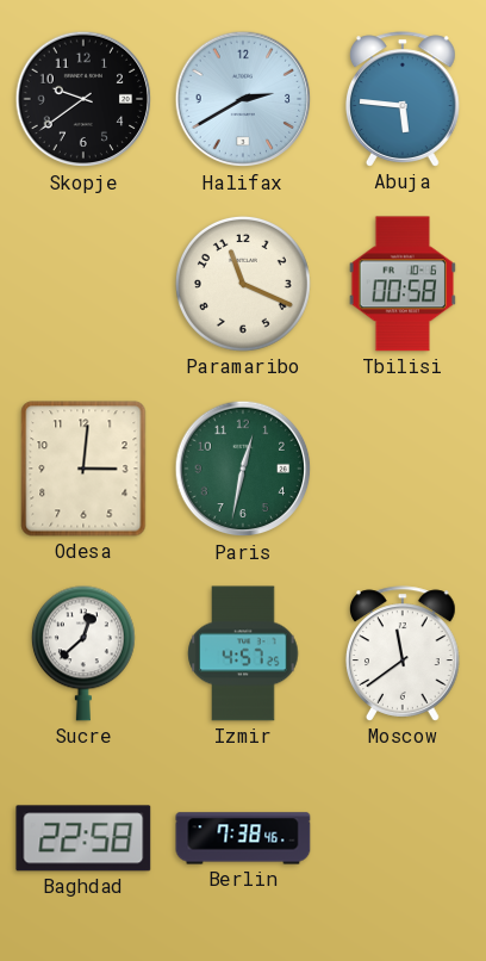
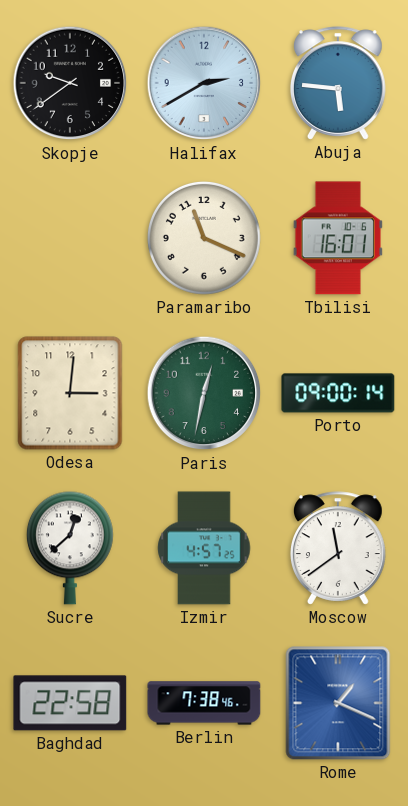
Tbilisi: 00:58 -> 16:01 (338, 238)
Porto: none -> 09:00 (338, 393)
Rome: none -> 1:19 (338, 703)
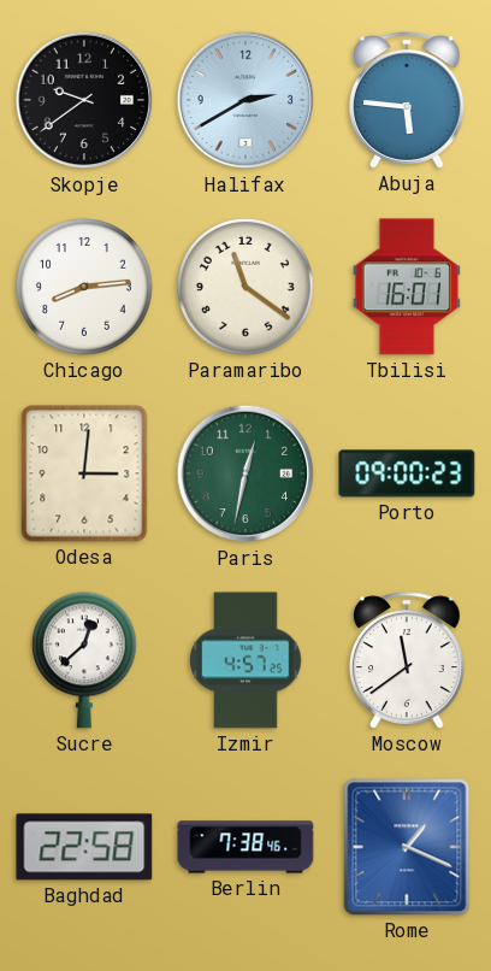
Chicago: none -> 8:14 (84, 287)
Paramaribo: 11:19 -> 11:21 (245, 287)
Porto: 09:00:14 -> 09:00:23 (407, 473)
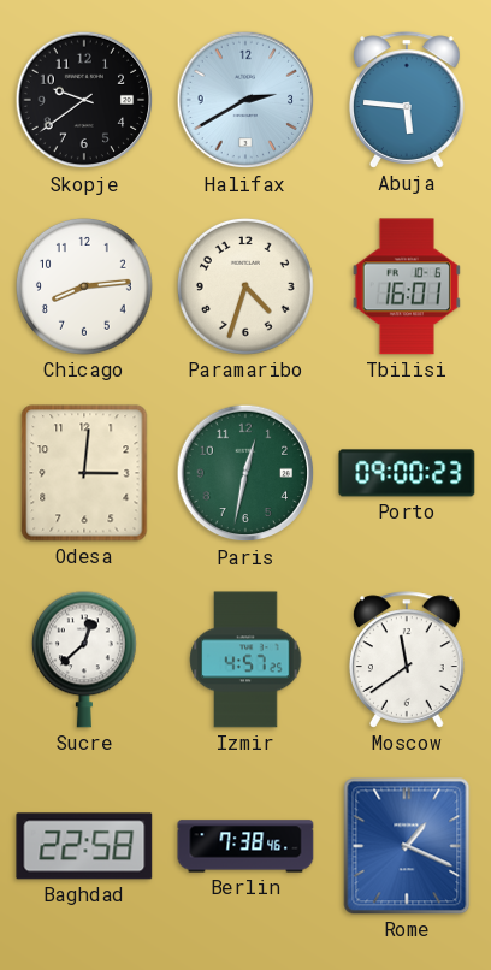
Paramaribo: 11:21 -> 4:33 (245, 286)
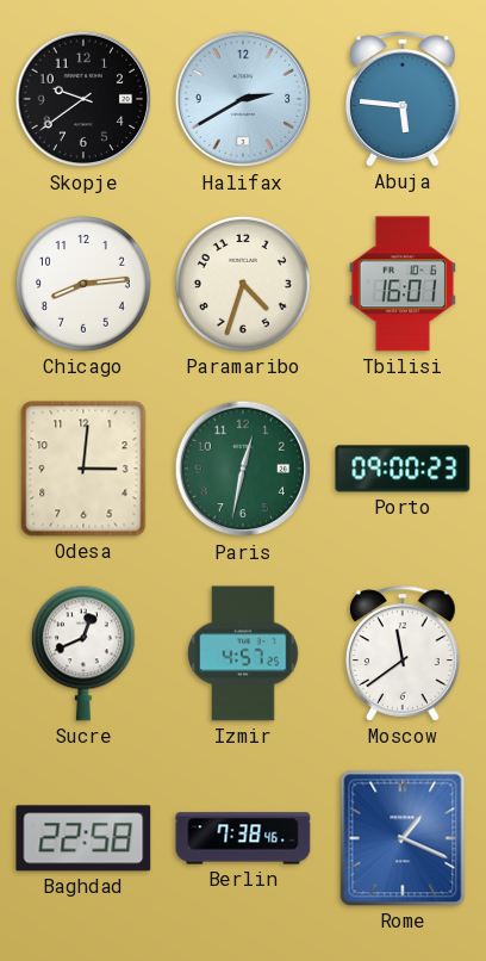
Sucre: 12:38 -> 12:41 (83, 653)
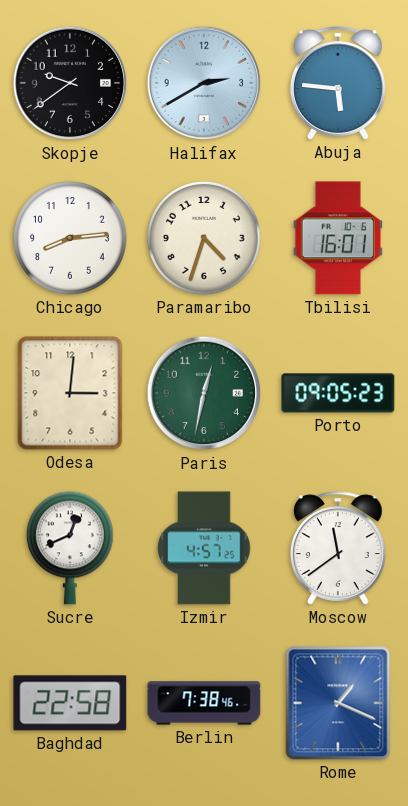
Porto: 09:00 -> 09:05 (338, 393)
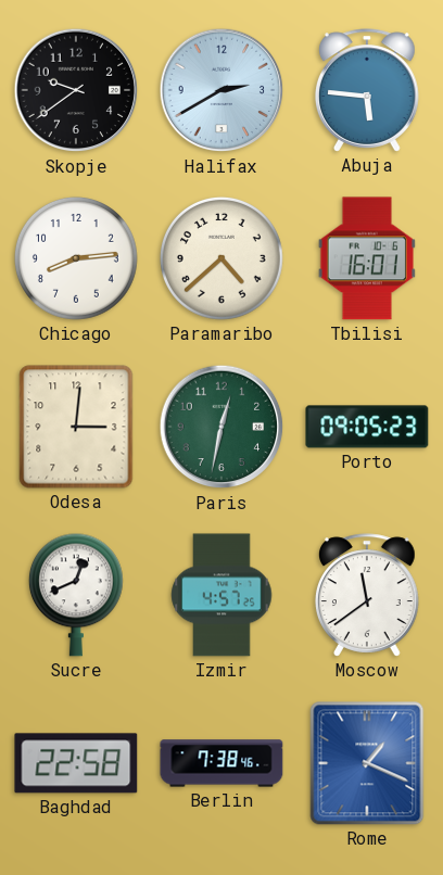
Paramaribo: 4:33 -> 4:38 (221, 258)
